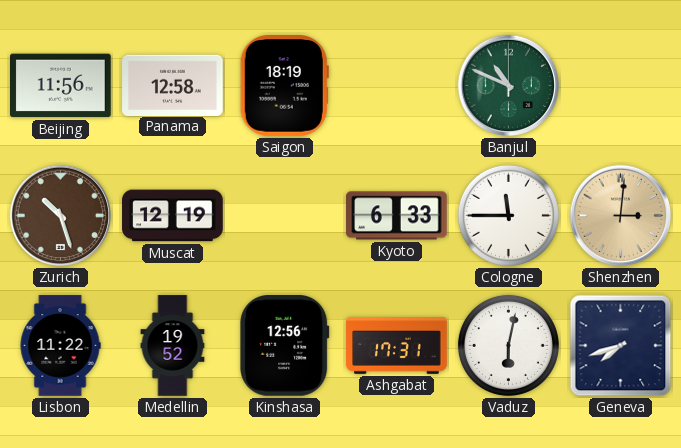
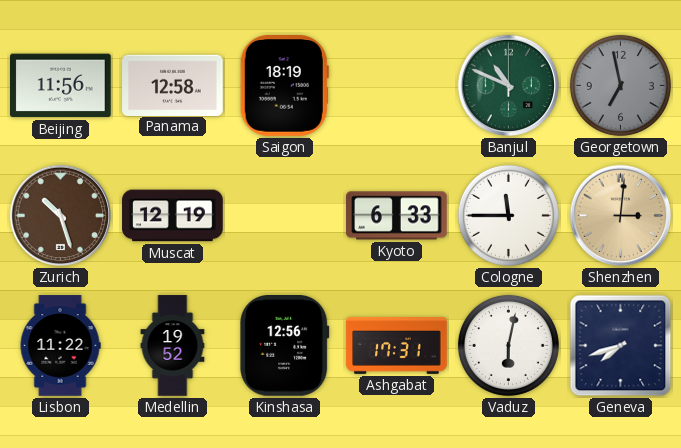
Georgetown: none -> 6:58 (620, 85)
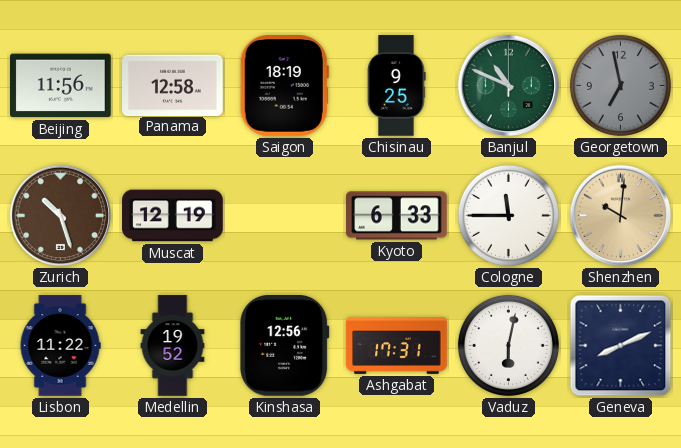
Chisinau: none -> 9:25 (397, 86)
Shenzhen: 3:01 -> 10:01 (621, 216)
Geneva: 7:42 -> 8:11 (621, 346)
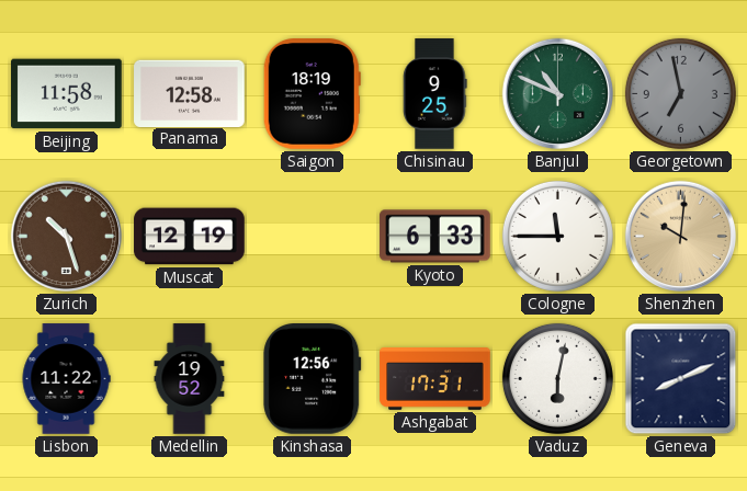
Beijing: 11:56 -> 11:58 (67, 94)
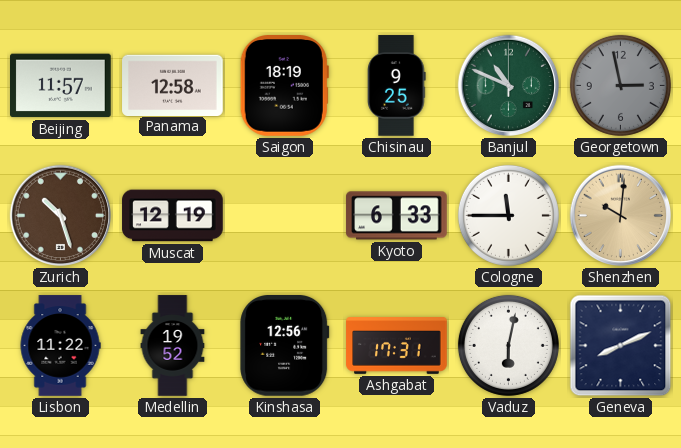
Beijing: 11:58 -> 11:57 (61, 86)
Georgetown: 6:58 -> 2:58 (620, 85)
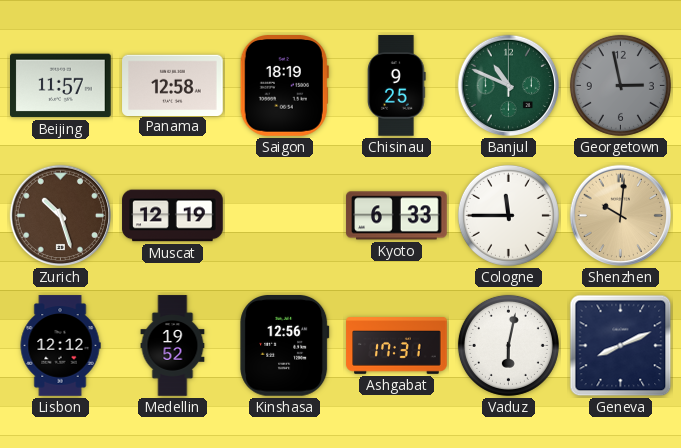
Lisbon: 11:22 -> 12:12 (60, 346)
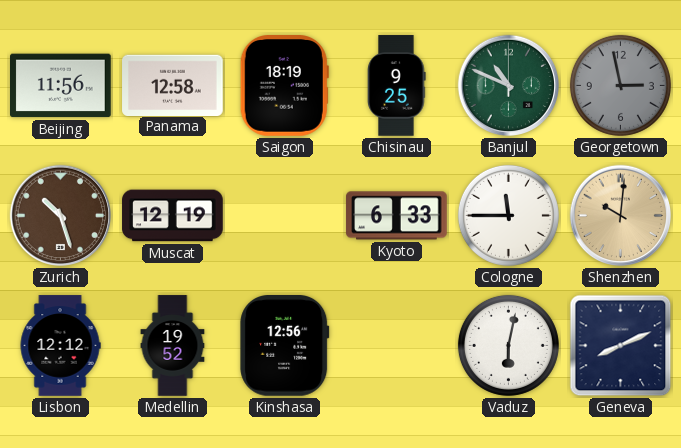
Beijing: 11:57 -> 11:56 (61, 86)
Ashgabat: 17:31 -> none (397, 346)
